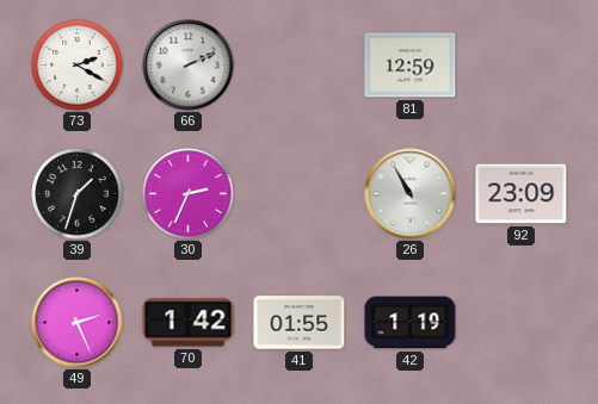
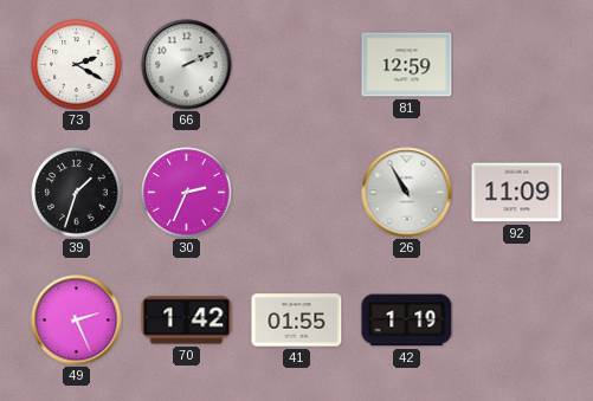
92: 23:09 -> 11:09 (517, 193)
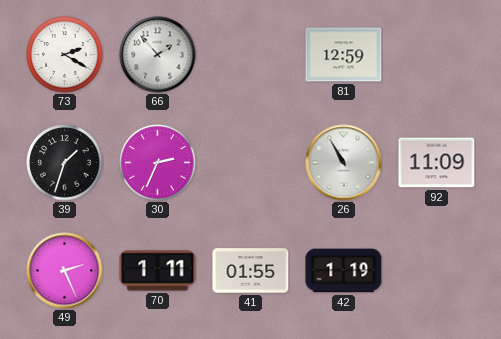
66: 2:11 -> 1:53 (158, 55)
70: 1:42 -> 1:11 (158, 271)
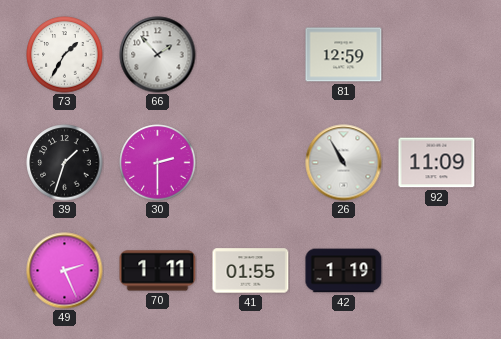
73: 2:20 -> 1:35 (65, 55)
30: 2:34 -> 2:30 (158, 163)
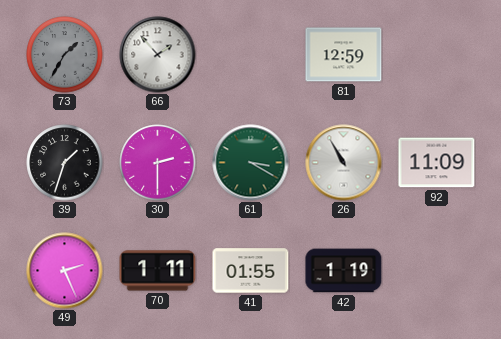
73 dial: white -> grey (65, 55)
61: none -> 3:20 (251, 163)
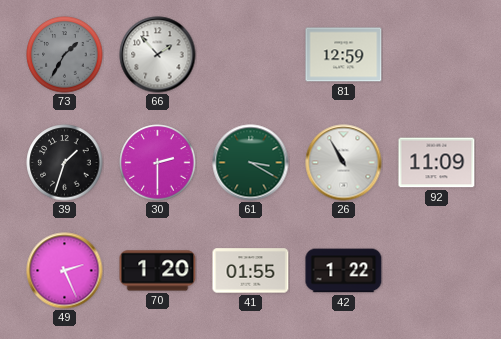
70: 1:11 -> 1:20 (158, 271)
42: 1:19 -> 1:22 (344, 271)
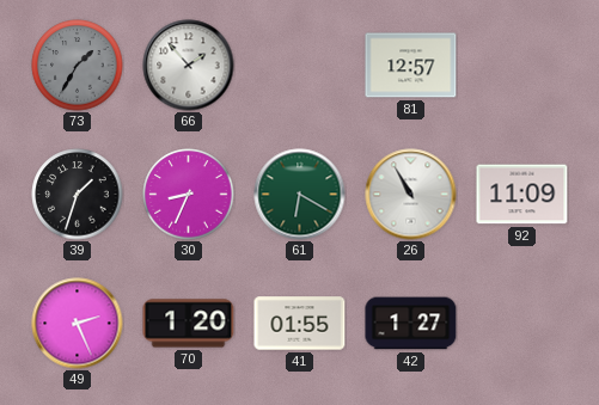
81: 12:59 -> 12:57 (411, 66)
30: 2:30 -> 8:34 (189, 195)
61: 3:20 -> 6:20 (300, 195)
42: 1:22 -> 1:27 (411, 324)
